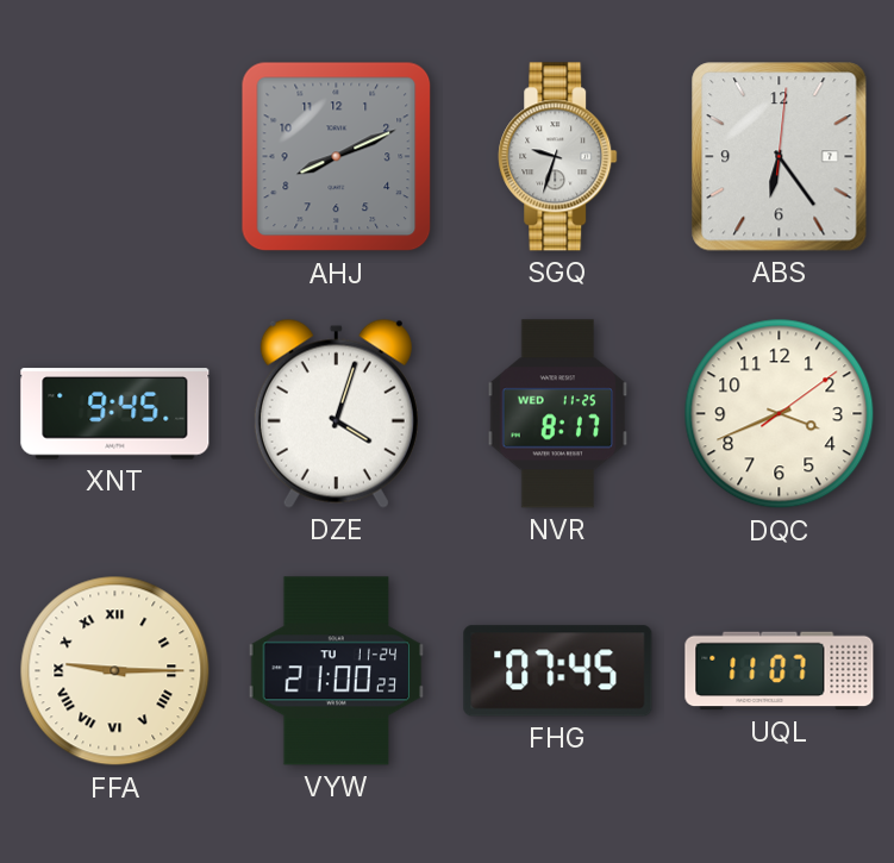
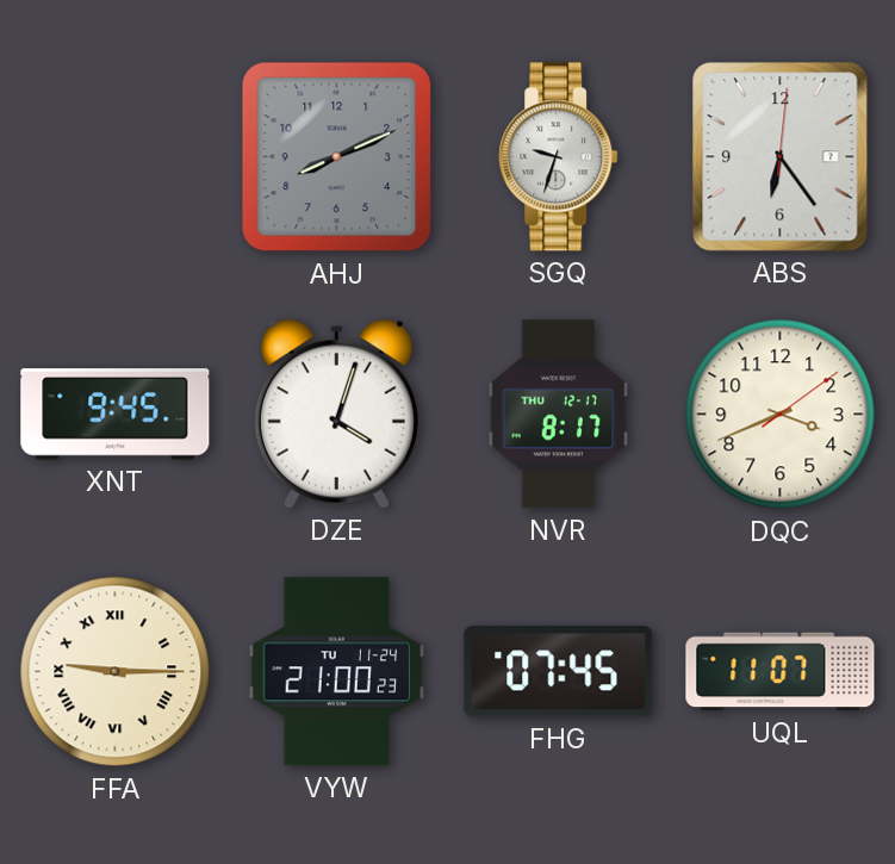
NVR date: WED 11-25 -> THU 12-17 (559, 415)
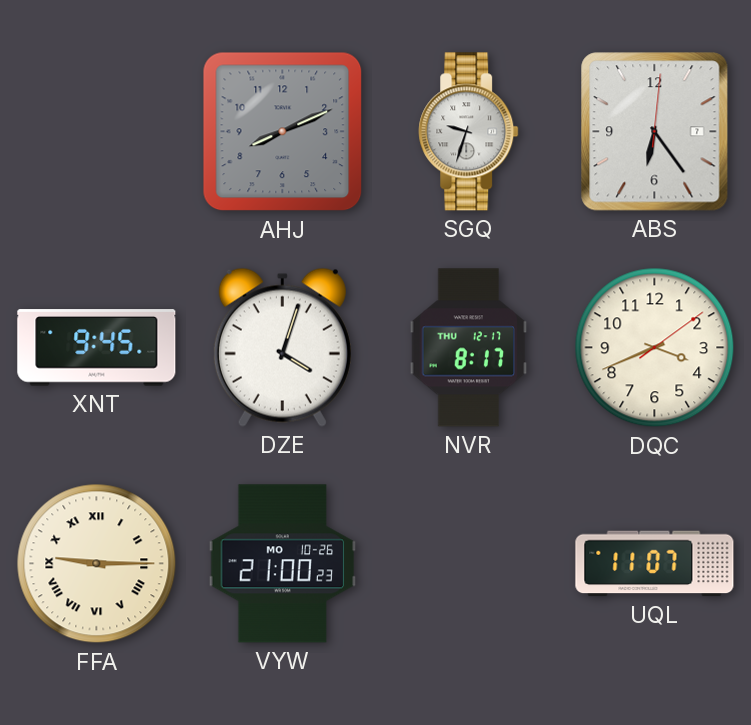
VYW date: TU 11-24 -> MO 10-26 (283, 564)
FHG: 07:45 -> none (559, 672)
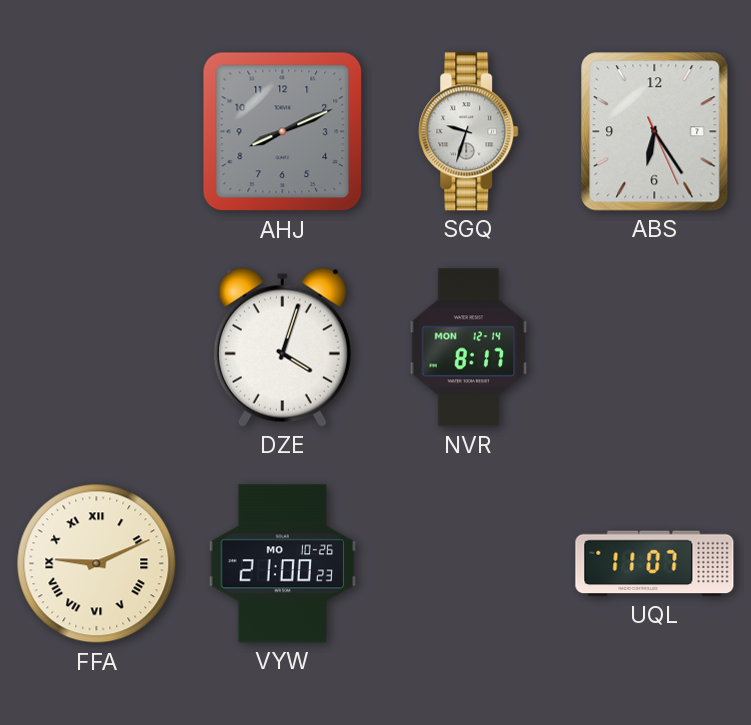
ABS: 6:24:01 -> 6:24:26 (655, 132)
XNT: 9:45 -> none (97, 348)
NVR date: THU 12-17 -> MON 12-14 (469, 348)
DQC: 3:41 -> none (655, 348)
FFA: 9:15 -> 9:11 (97, 564)
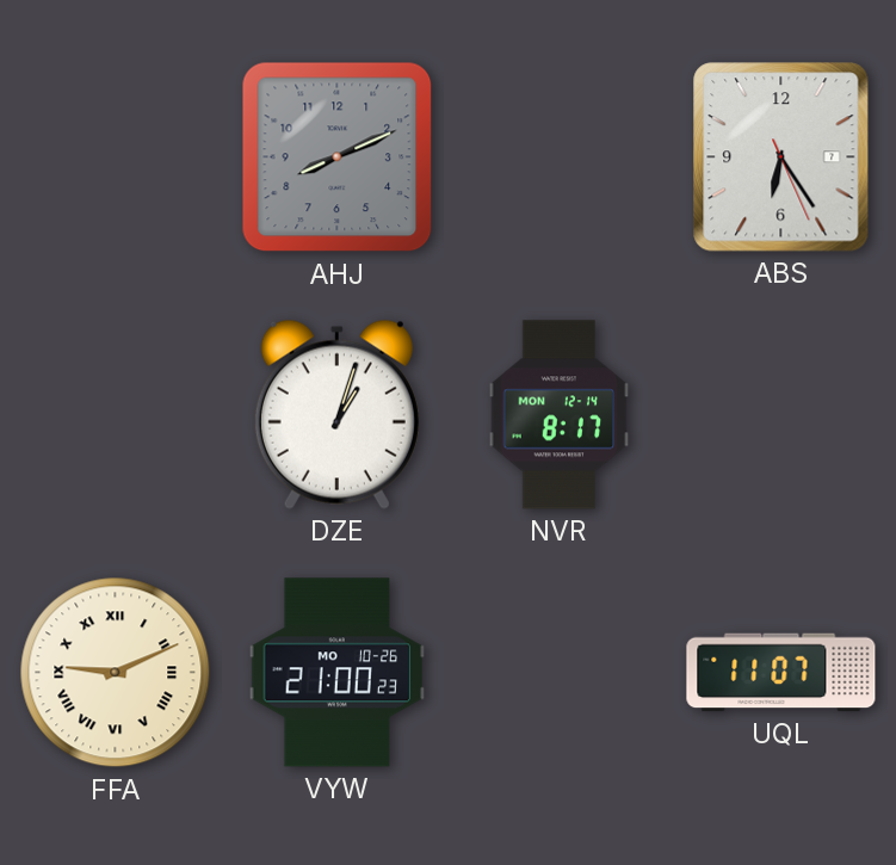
SGQ: 9:33 -> none (469, 132)
DZE: 4:03 -> 1:03 (336, 414)
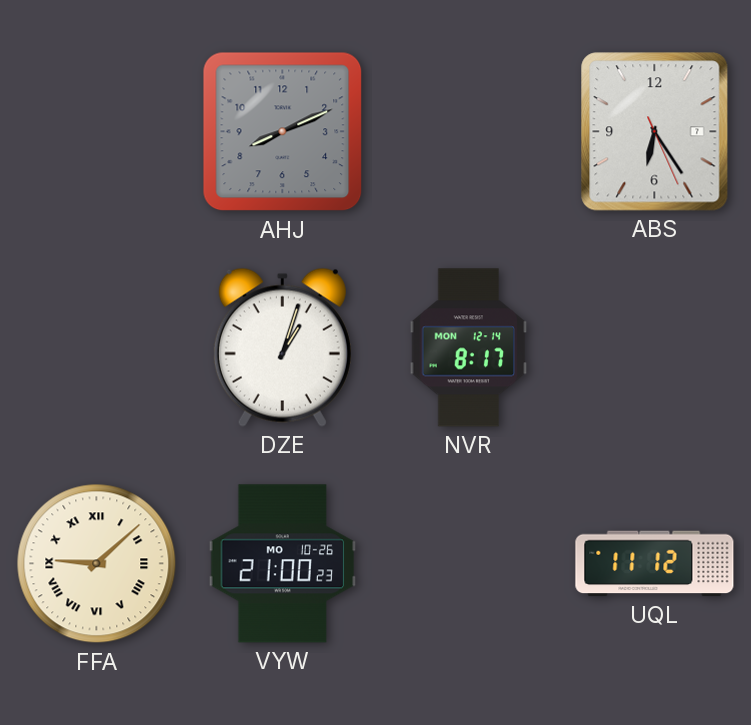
FFA: 9:11 -> 9:08 (97, 564)
UQL: 11:07 -> 11:12 (655, 564)
